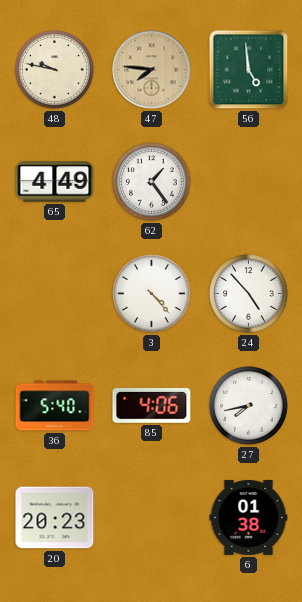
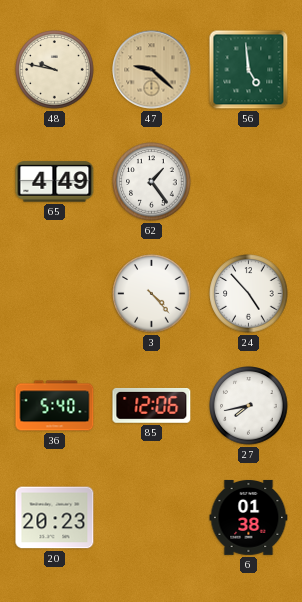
47: 7:46 -> 9:22 (152, 70)
85: 4:06 -> 12:06 (152, 405)
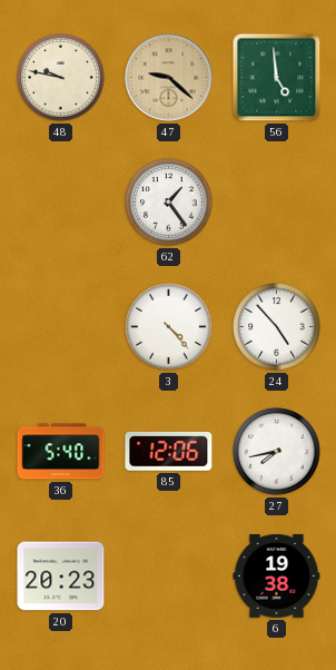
65: 4:49 -> none (55, 182)
6: 01:38 -> 19:38 (277, 575)
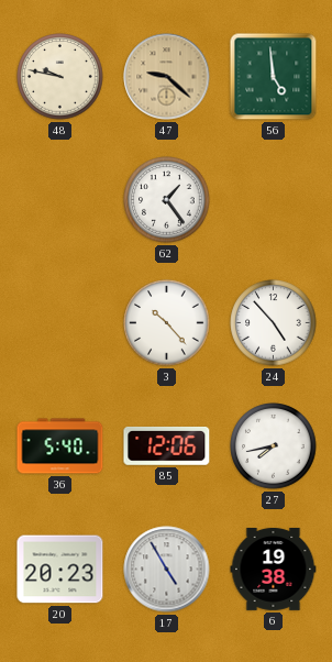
3: 4:23 -> 10:23 (167, 323)
17: none -> 4:55 (167, 570)
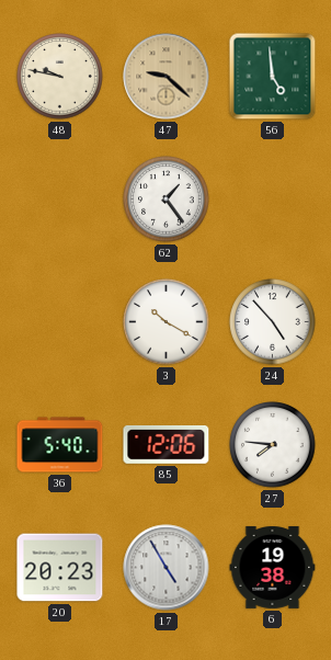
3: 10:23 -> 10:20 (167, 322)
27: 7:43 -> 7:46 (273, 445)
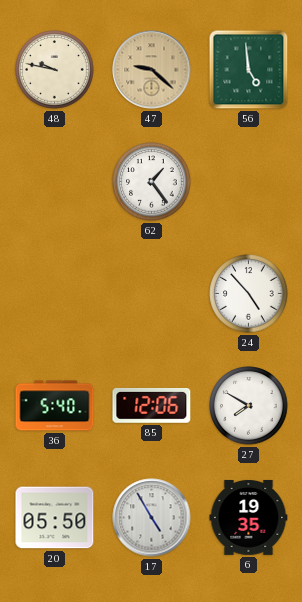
3: 10:20 -> none (167, 322)
27: 7:46 -> 7:50 (249, 406)
20: 20:23 -> 05:50 (55, 518)
6: 19:38 -> 19:35 (249, 517)
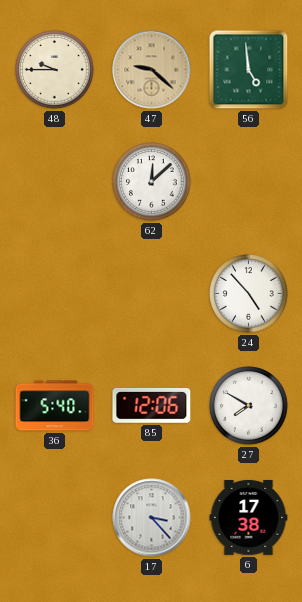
48: 9:47 -> 9:45 (55, 70)
62: 1:24 -> 12:08 (152, 182)
20: 05:50 -> none (55, 518)
17: 4:55 -> 3:23 (152, 518)
6: 19:35 -> 17:38 (249, 517)
